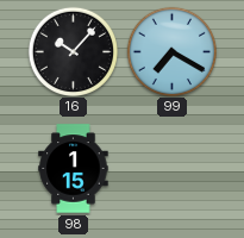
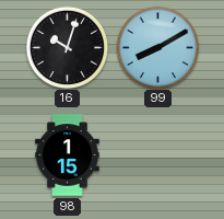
16: 10:07 -> 10:03 (67, 47)
99: 7:20 -> 8:10 (157, 47)
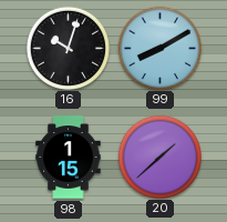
20: none -> 1:38 (159, 157)
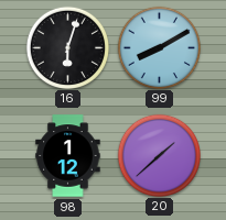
16: 10:03 -> 6:03 (67, 47)
98: 1:15 -> 1:12 (68, 156)
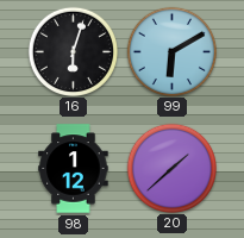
99: 8:10 -> 6:10 (171, 51)
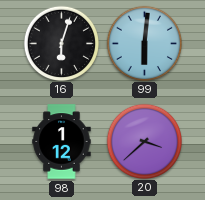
99: 6:10 -> 6:01 (144, 43)
20: 1:38 -> 3:38 (144, 141)
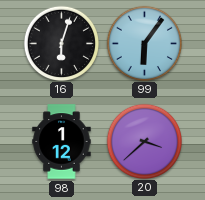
99: 6:01 -> 6:06 (144, 43)
